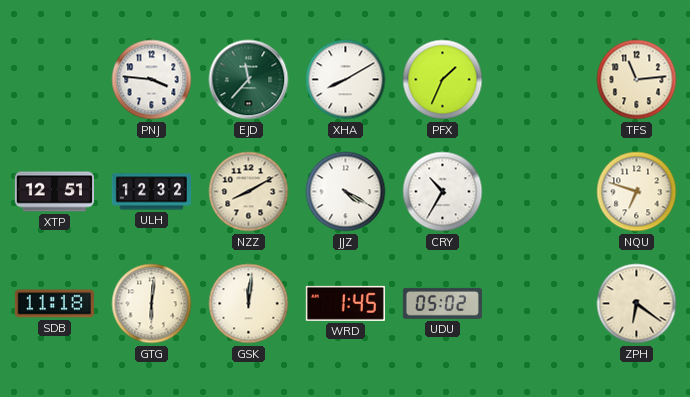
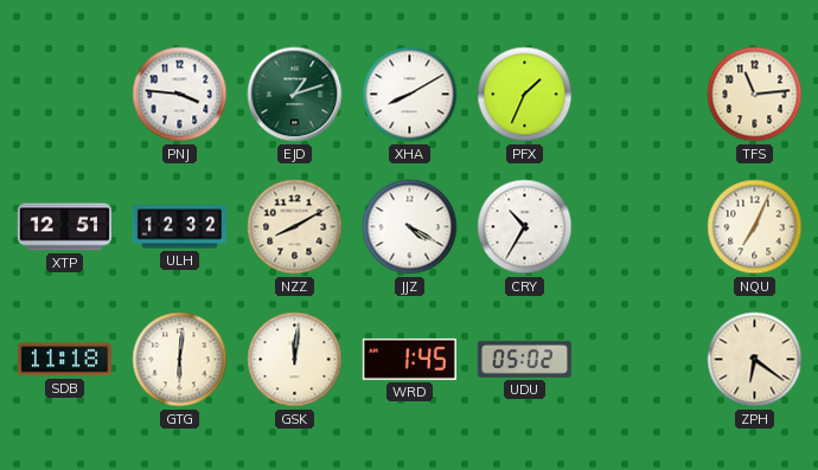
EJD: 11:37 -> 1:12 (295, 95)
NQU: 6:48 -> 7:04 (755, 227)
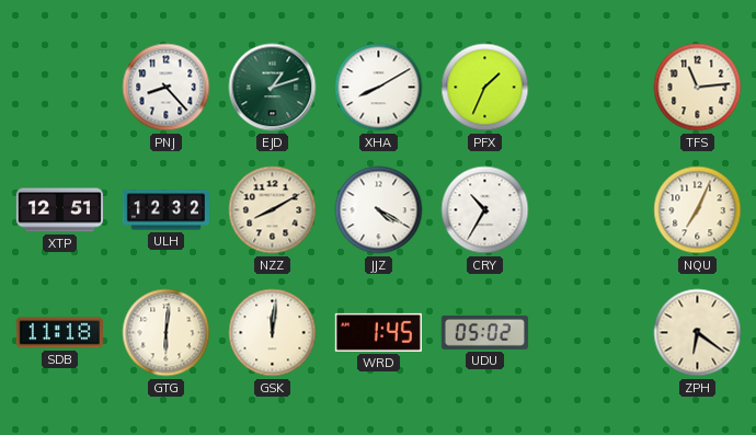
PNJ: 3:46 -> 8:23 (167, 88)
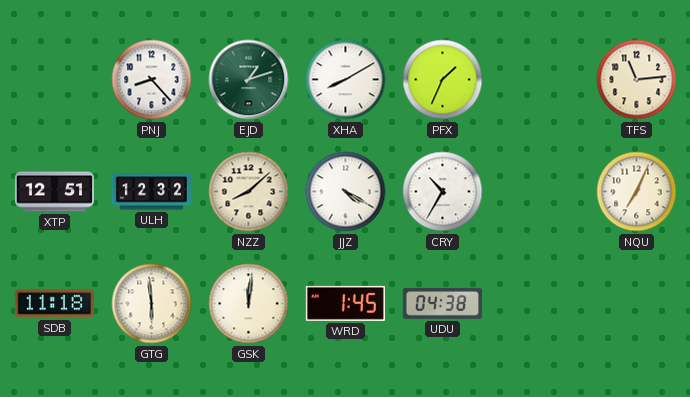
NZZ: 8:10 -> 8:08 (249, 192)
GTG: 6:01 -> 5:59 (152, 304)
UDU: 05:02 -> 04:38 (442, 303)
ZPH: 6:21 -> none (698, 333)
